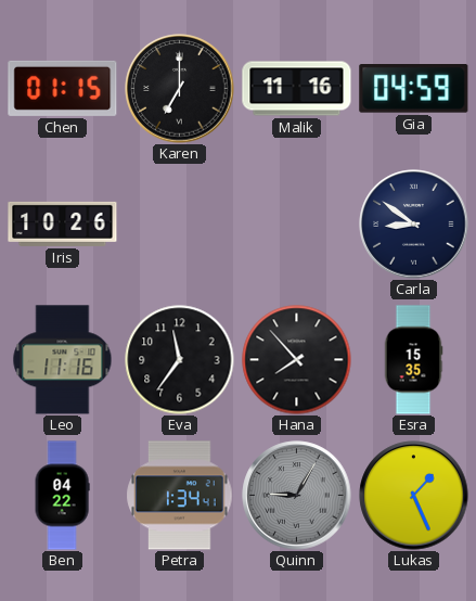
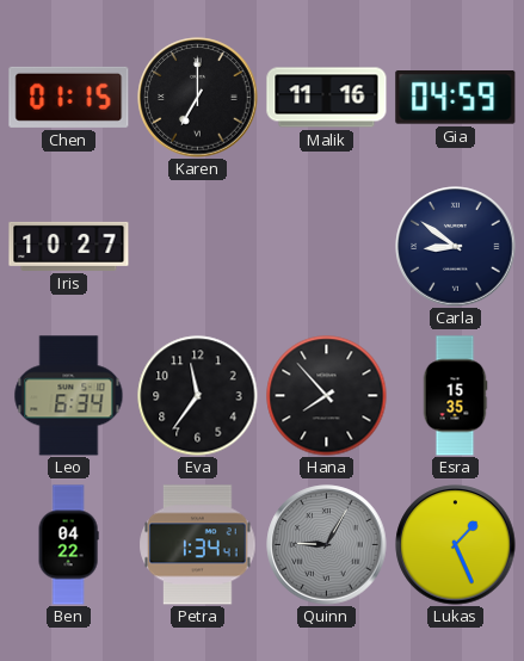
Iris: 10:26 -> 10:27 (69, 246)
Leo: 11:16 -> 6:34 (69, 396)
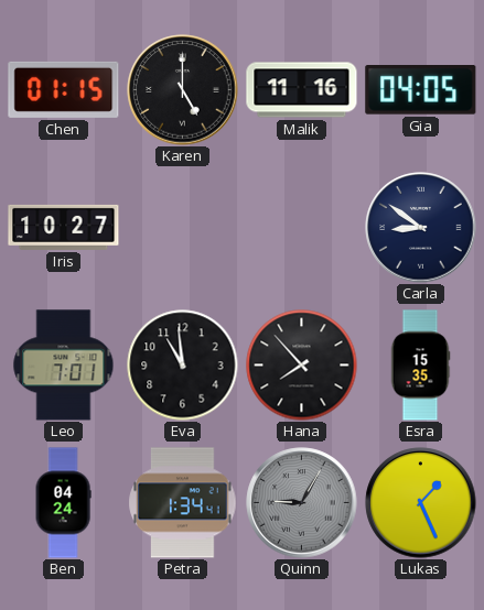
Karen: 7:00 -> 5:00 (183, 90)
Gia: 04:59 -> 04:05 (421, 90)
Leo: 6:34 -> 7:01 (64, 366)
Eva: 11:36 -> 10:59 (183, 366)
Ben: 04:22 -> 04:24 (63, 503)
